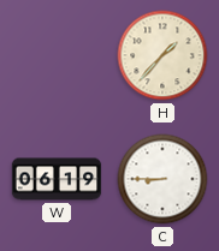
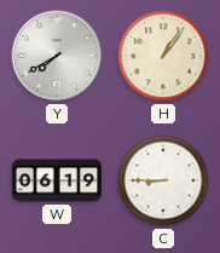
Y: none -> 7:40 (57, 56)
H: 1:37 -> 1:06 (163, 56)
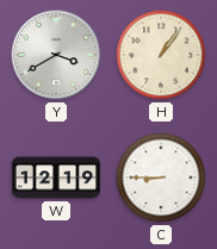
Y: 7:40 -> 3:40 (56, 55)
W: 06:19 -> 12:19 (56, 178)
